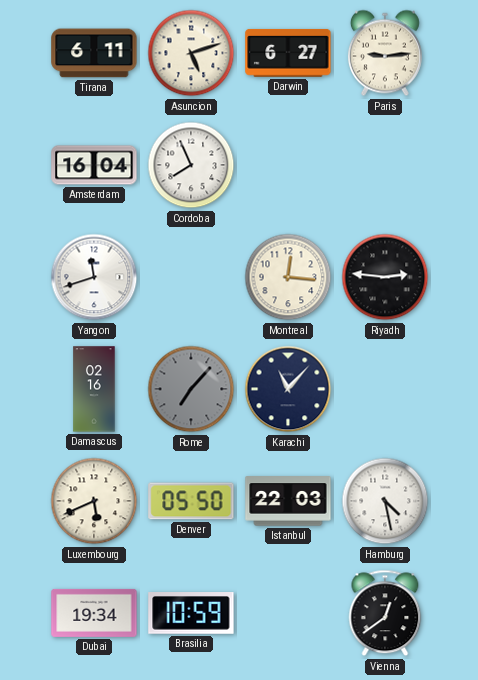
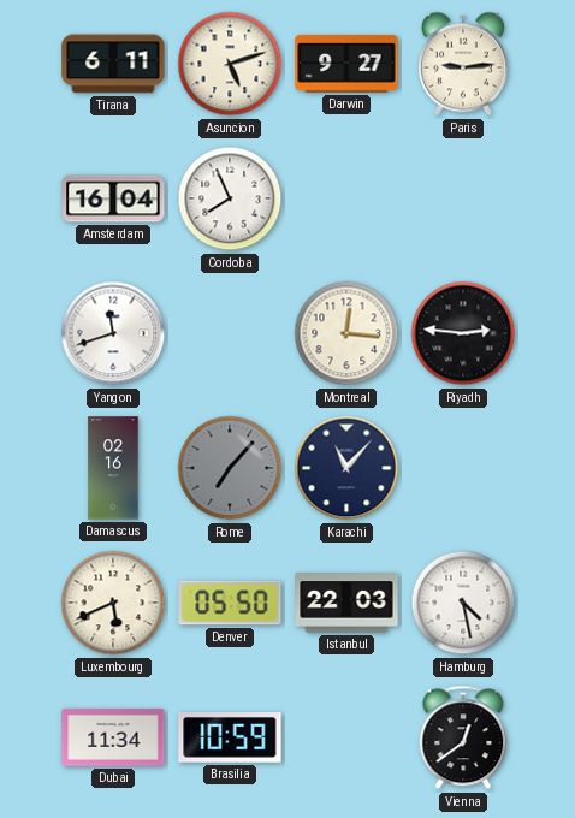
Darwin: 6:27 -> 9:27 (346, 64)
Dubai: 19:34 -> 11:34 (113, 737)
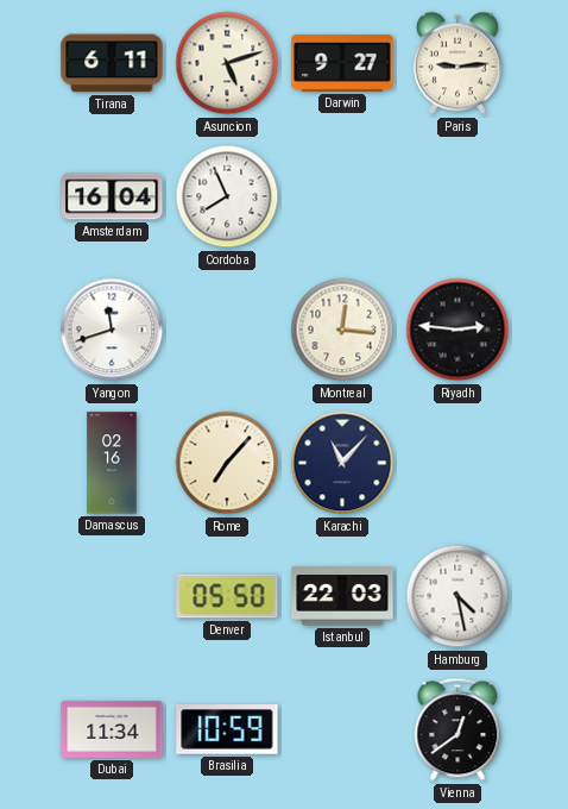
Rome dial: grey -> cream (227, 463)
Luxembourg: 5:41 -> none (113, 603)
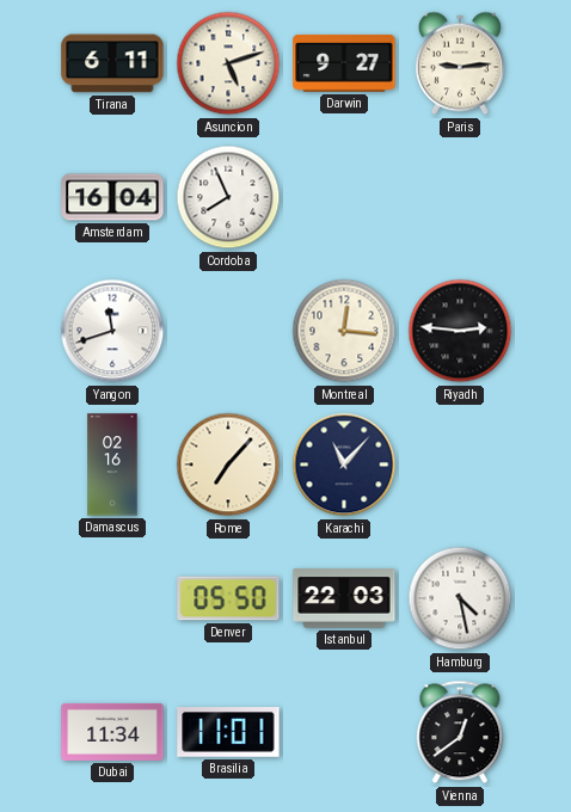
Brasilia: 10:59 -> 11:01 (228, 733)
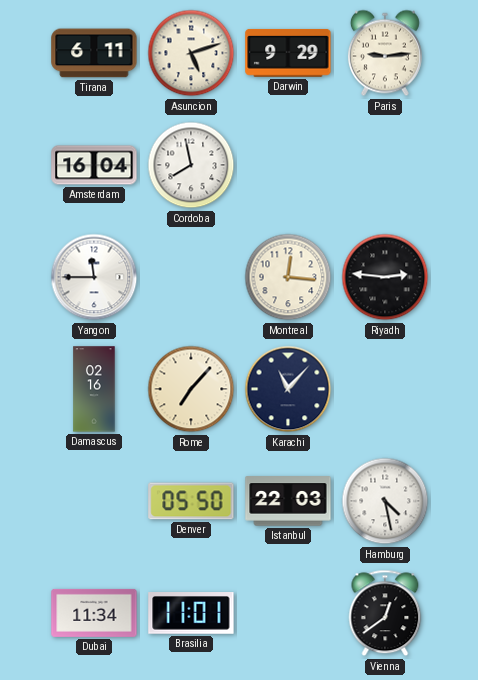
Darwin: 9:27 -> 9:29 (288, 53)
Cordoba: 7:56 -> 7:58 (191, 165)
Yangon: 11:42 -> 11:45 (94, 277)
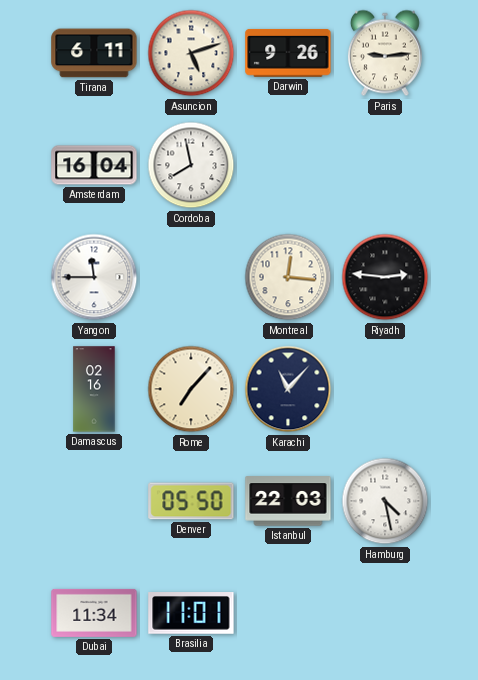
Darwin: 9:29 -> 9:26 (288, 53)
Vienna: 12:39 -> none (385, 613)
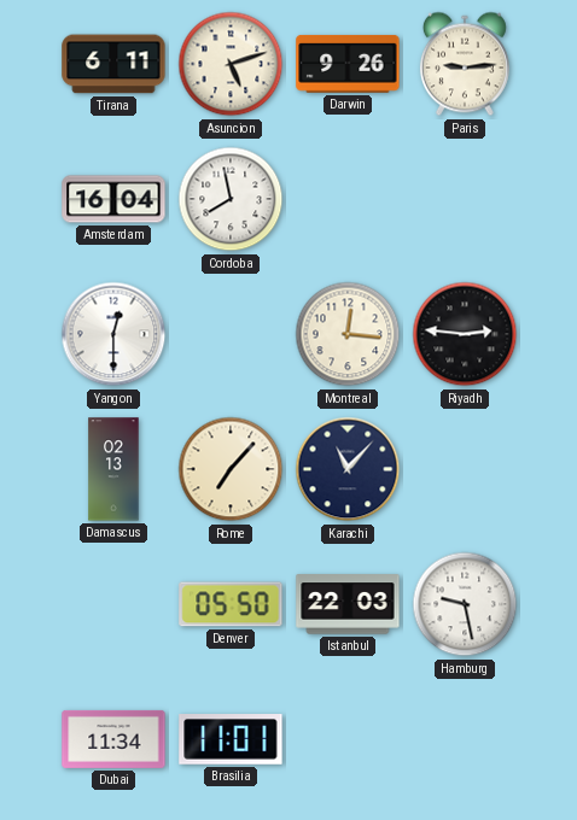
Yangon: 11:45 -> 12:30 (113, 334)
Damascus: 02:16 -> 02:13 (113, 469)
Hamburg: 4:28 -> 9:28 (465, 604)
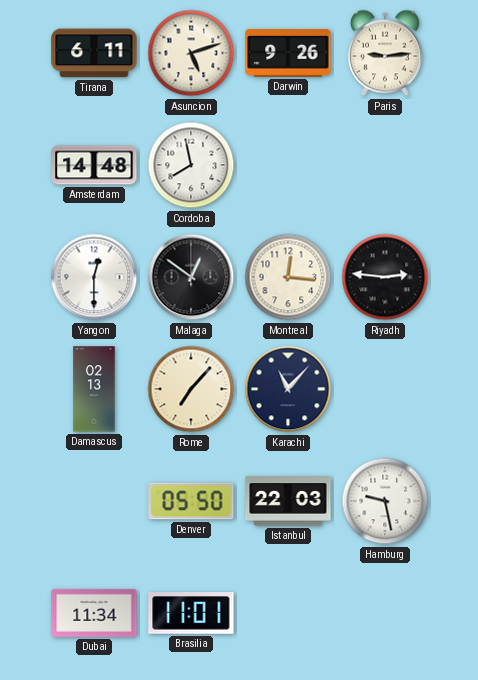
Amsterdam: 16:04 -> 14:48 (94, 165)
Malaga: none -> 12:51 (191, 277)
